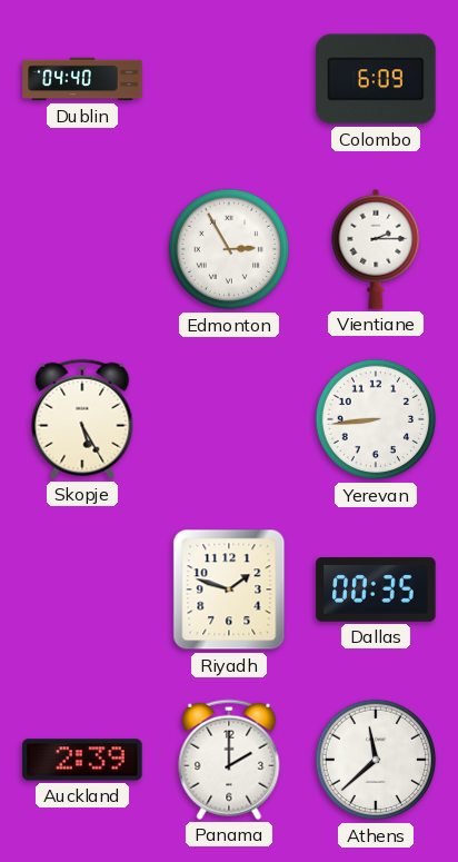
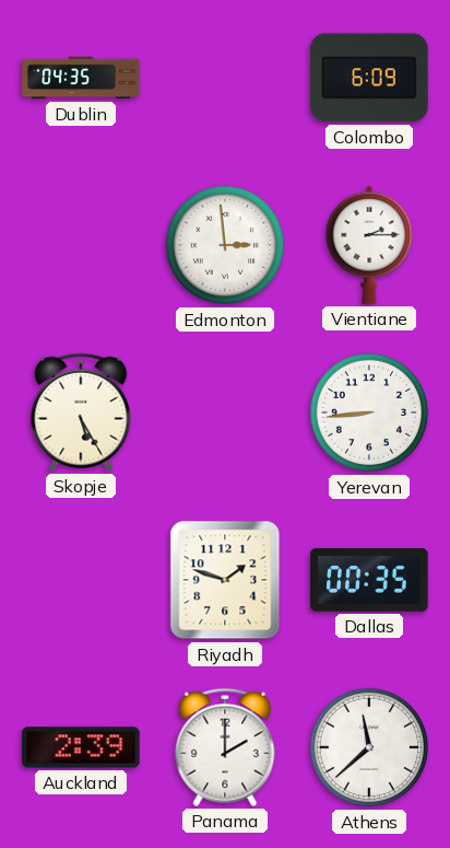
Dublin: 04:40 -> 04:35 (81, 78)
Edmonton: 2:55 -> 2:59 (225, 245)
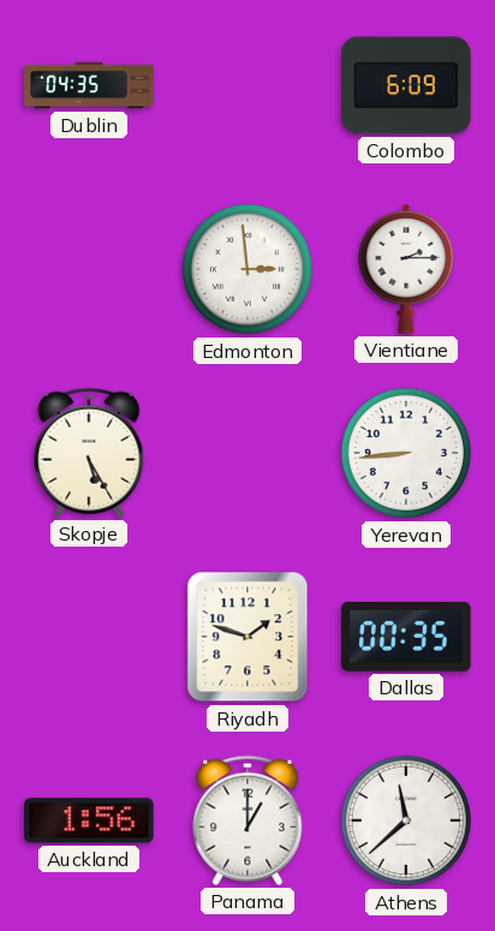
Auckland: 2:39 -> 1:56 (89, 820)
Panama: 2:00 -> 1:00 (247, 820)
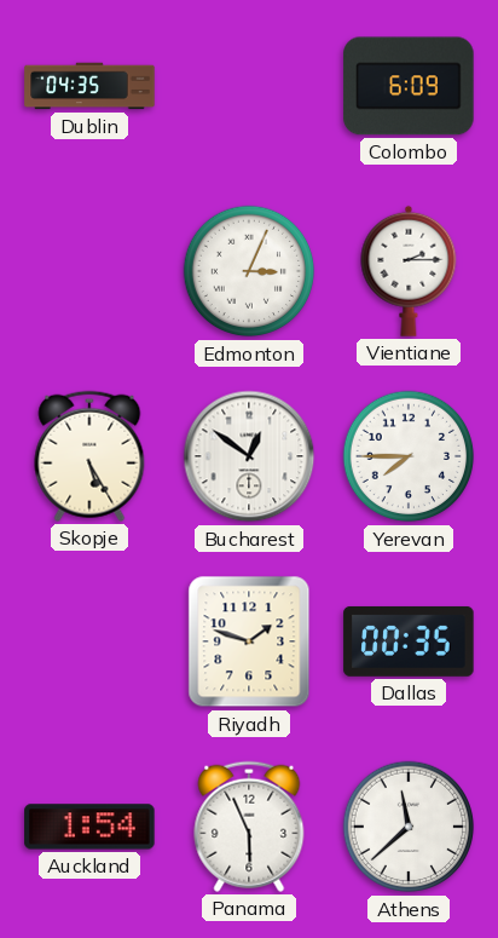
Edmonton: 2:59 -> 3:04 (249, 271)
Bucharest: none -> 12:51 (249, 456)
Yerevan: 8:44 -> 7:45 (409, 456)
Auckland: 1:56 -> 1:54 (89, 827)
Panama: 1:00 -> 5:56 (249, 827)
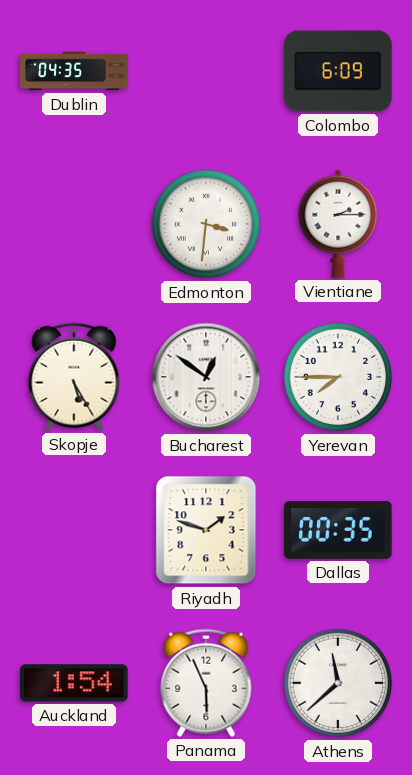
Edmonton: 3:04 -> 3:31 (206, 224)
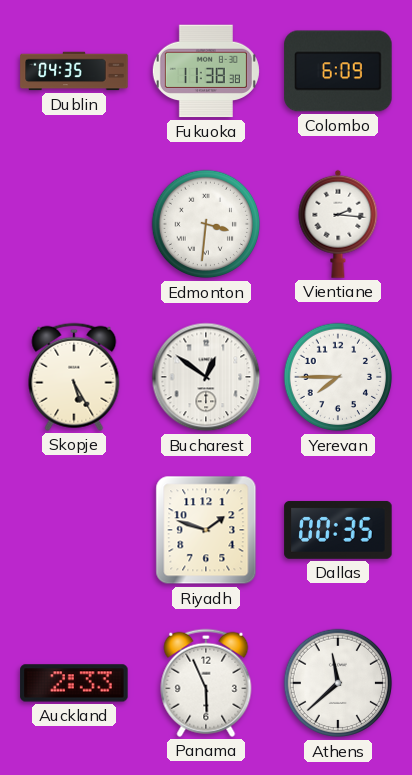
Fukuoka: none -> 11:38 (206, 71)
Vientiane: 2:15 -> 2:16 (338, 224)
Auckland: 1:54 -> 2:33 (74, 683)
